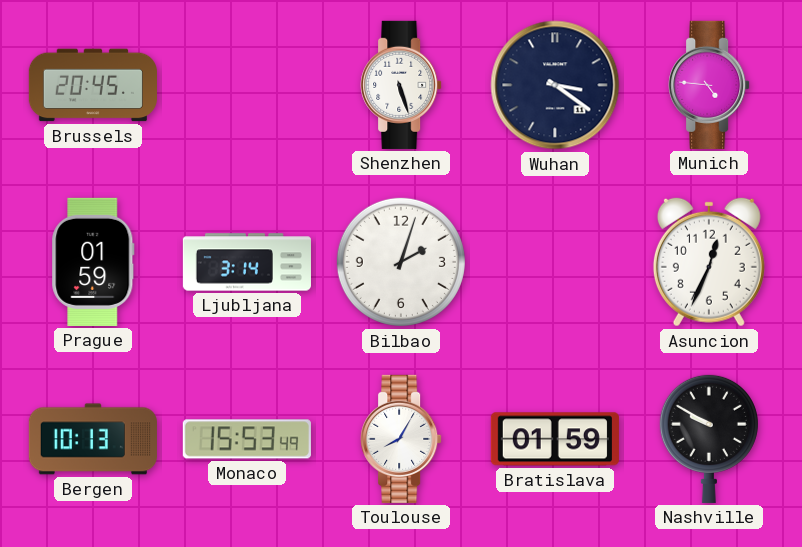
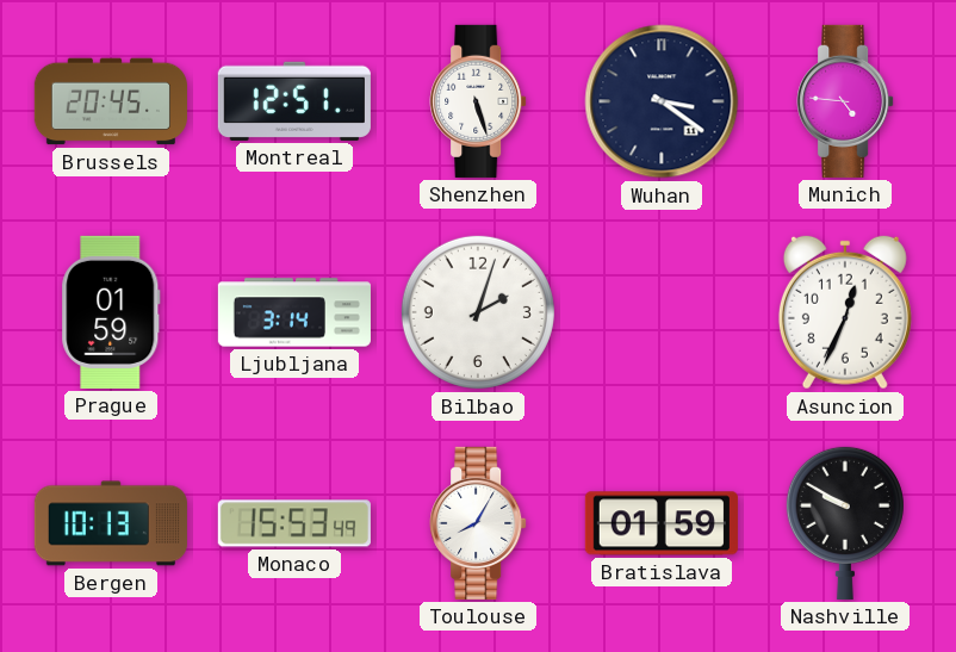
Montreal: none -> 12:51 (294, 101)
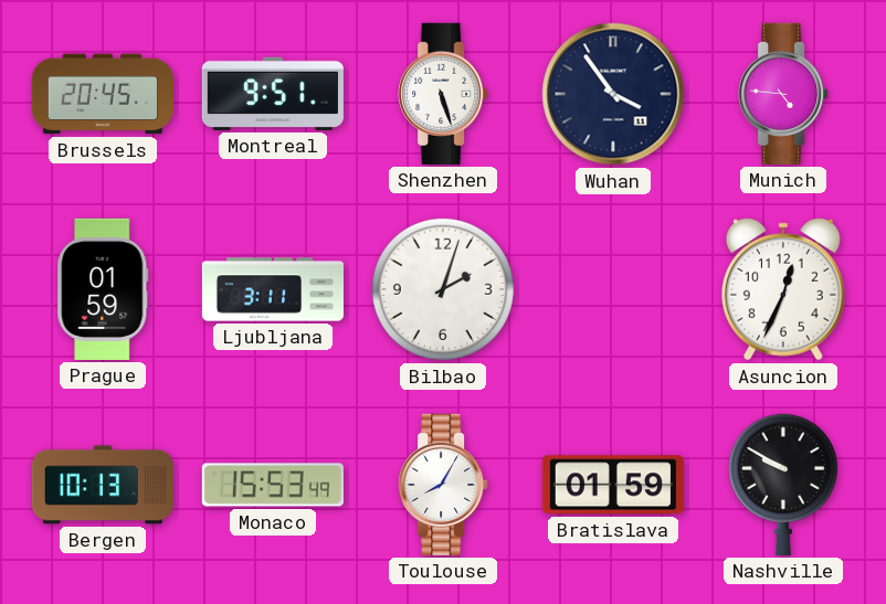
Montreal: 12:51 -> 9:51 (273, 94)
Wuhan: 3:21 -> 3:54 (613, 94)
Ljubljana: 3:14 -> 3:11 (273, 289)
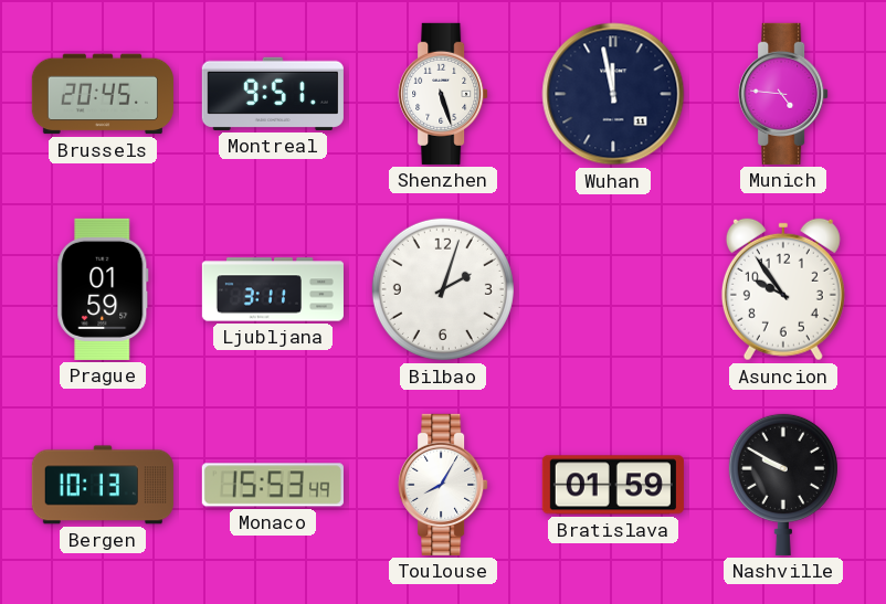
Wuhan: 3:54 -> 11:58 (613, 94)
Asuncion: 12:34 -> 9:54 (783, 289)
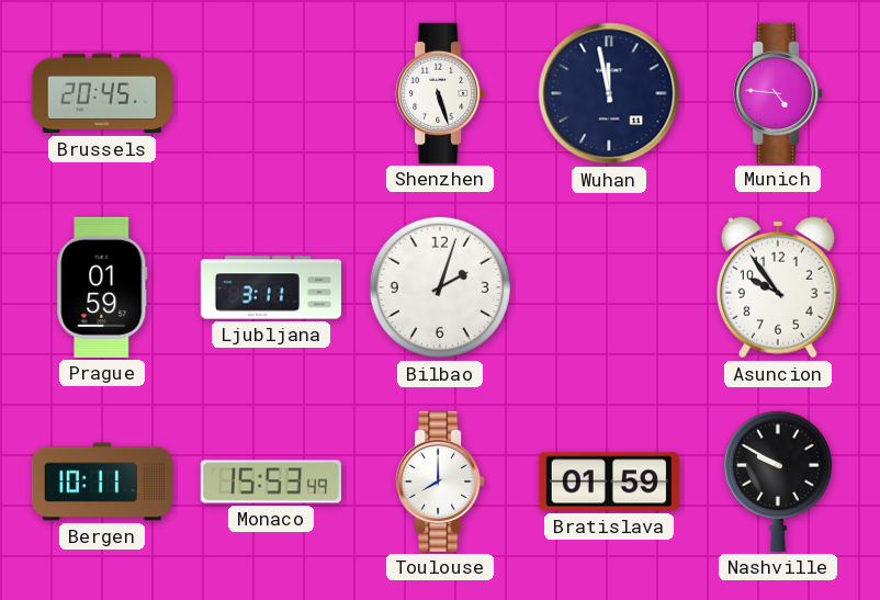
Montreal: 9:51 -> none (273, 94)
Bergen: 10:13 -> 10:11 (102, 482)
Toulouse: 8:05 -> 8:00 (440, 482)
